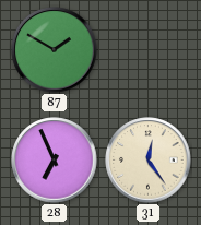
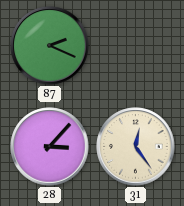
87: 1:50 -> 2:19 (50, 46)
28: 6:56 -> 3:07 (50, 147)
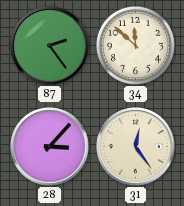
87: 2:19 -> 2:24 (50, 46)
34: none -> 11:52 (135, 45)
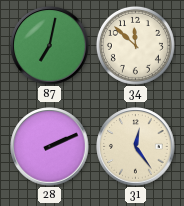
87: 2:24 -> 7:02 (50, 46)
28: 3:07 -> 2:11 (50, 147)
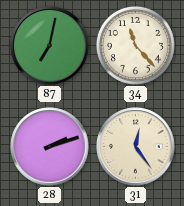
34: 11:52 -> 11:23 (135, 45)
28: 2:11 -> 2:12 (50, 147)
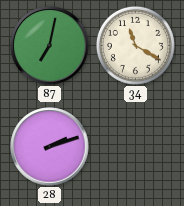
34: 11:23 -> 11:20 (135, 45)
31: 12:24 -> none (136, 147)
